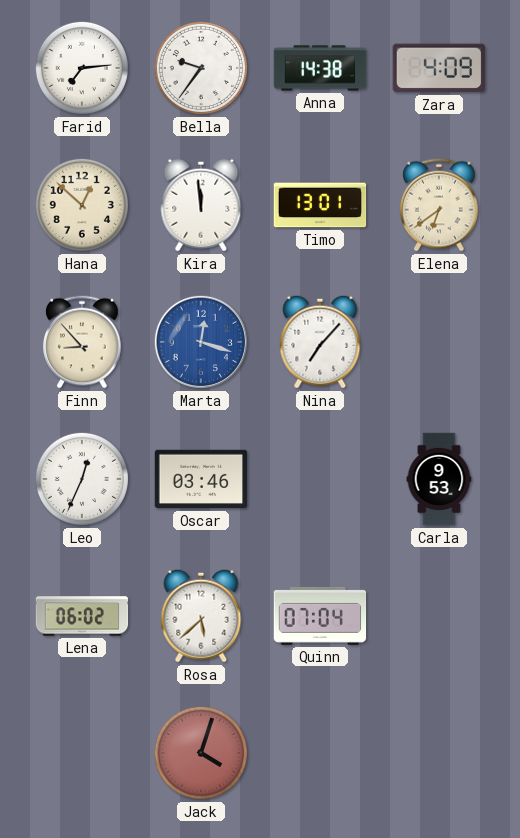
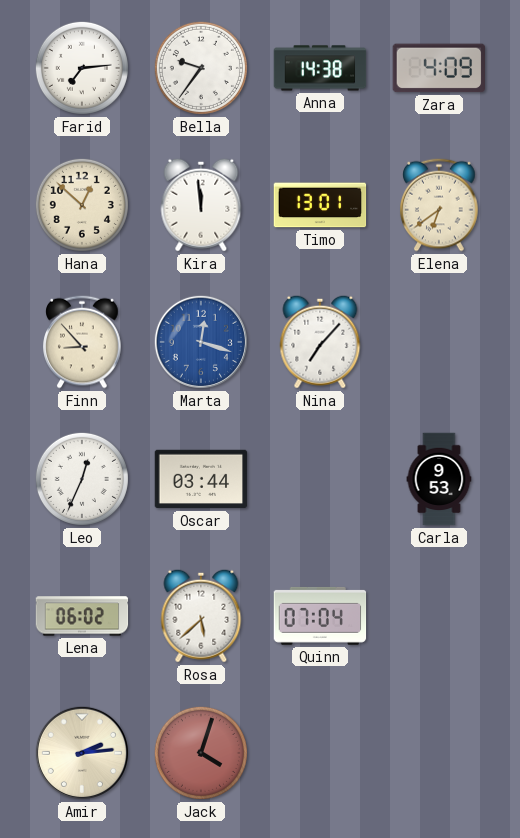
Oscar: 03:46 -> 03:44 (201, 479)
Amir: none -> 2:14 (82, 753)
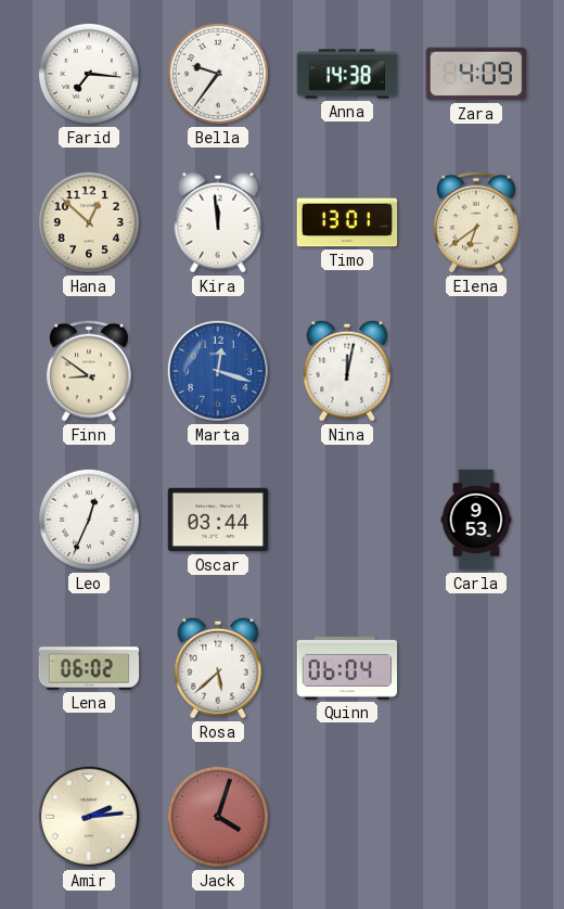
Farid: 7:14 -> 7:16 (89, 74)
Finn: 8:53 -> 8:51 (89, 371)
Nina: 7:07 -> 12:02 (347, 371)
Quinn: 07:04 -> 06:04 (347, 668)
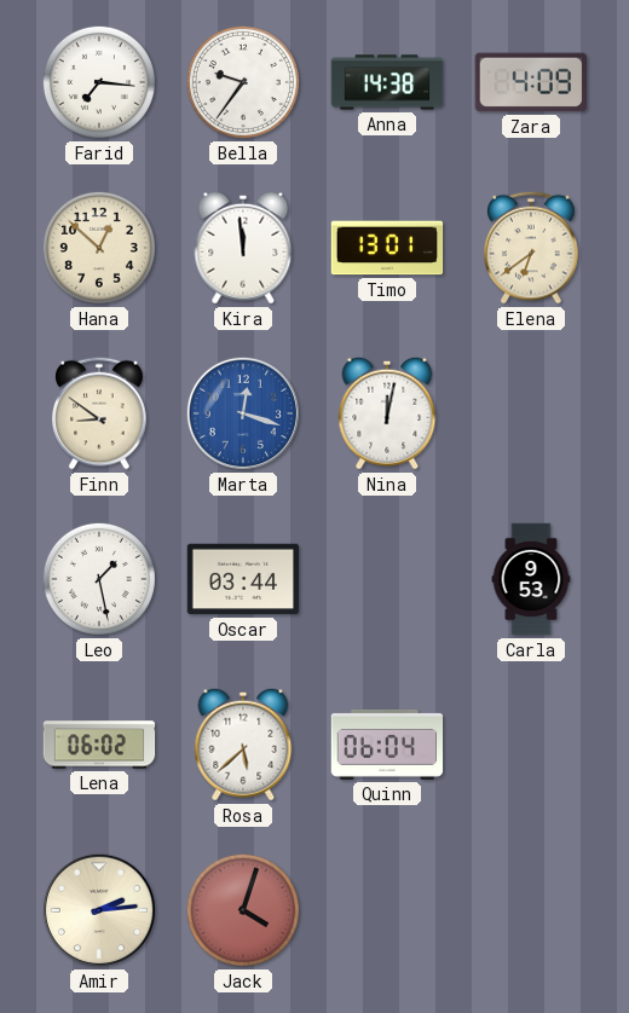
Leo: 12:34 -> 1:28 (99, 579)
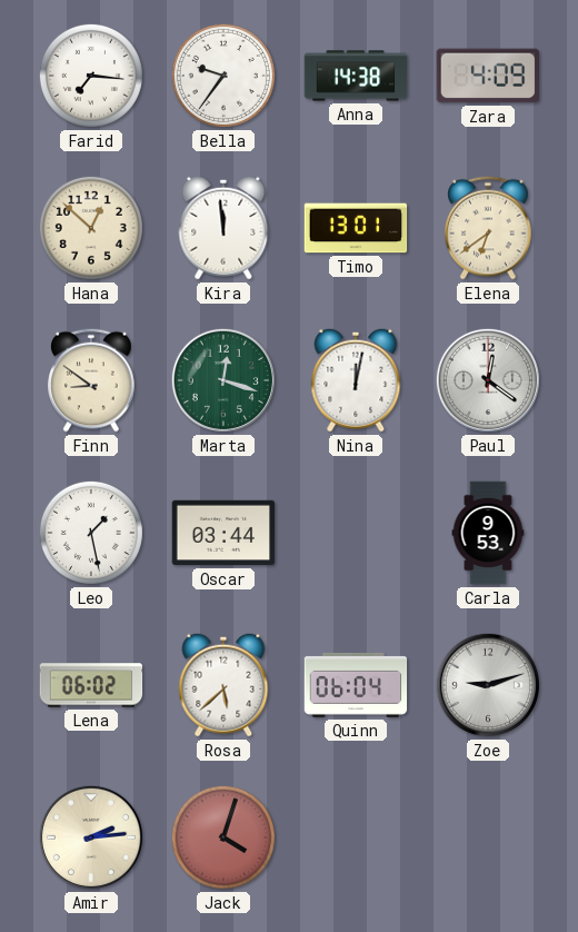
Marta dial: blue -> green (223, 380)
Paul: none -> 12:21 (488, 380)
Zoe: none -> 9:12 (488, 685)
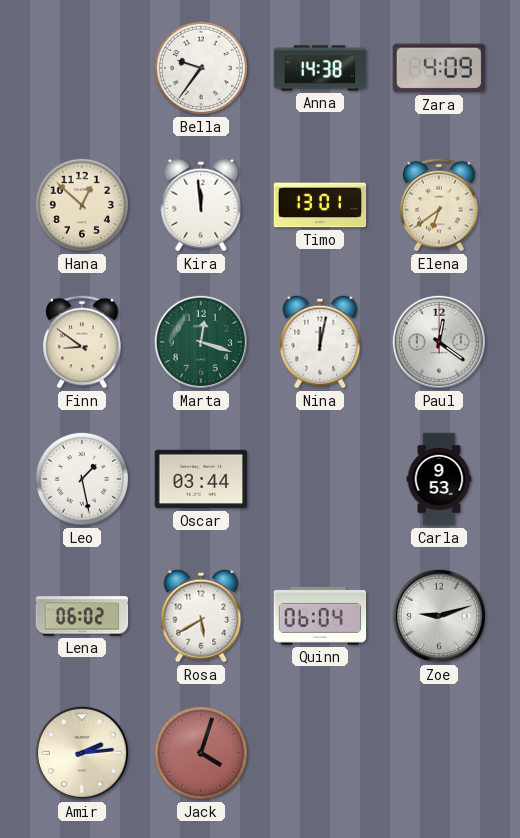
Farid: 7:16 -> none (91, 76)
Rosa: 5:38 -> 5:40 (201, 616)
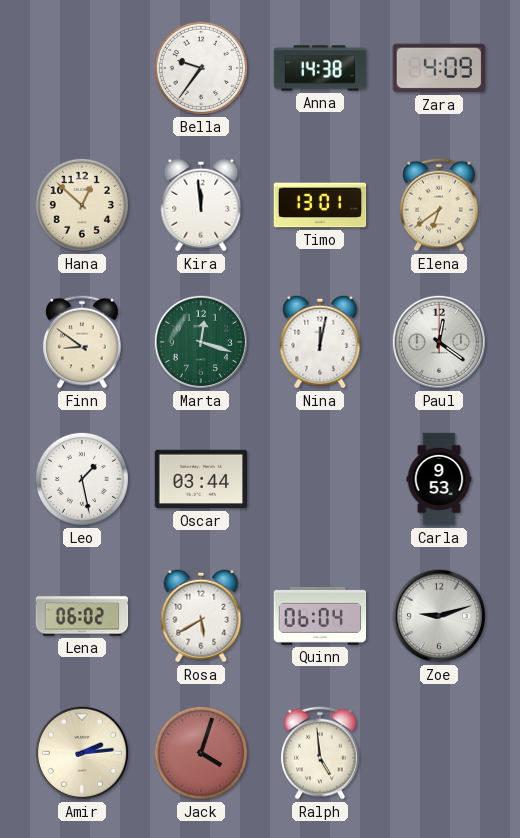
Ralph: none -> 4:59 (320, 753)
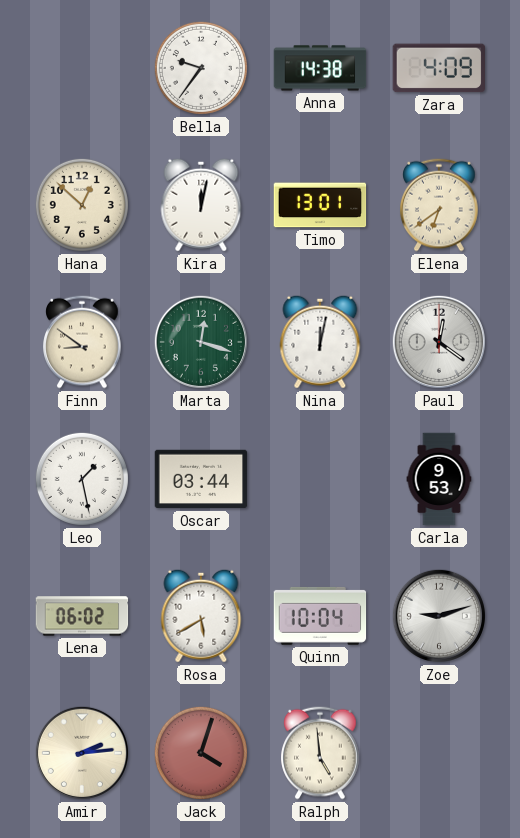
Kira: 11:59 -> 12:02 (201, 205)
Quinn: 06:04 -> 10:04 (320, 616)
